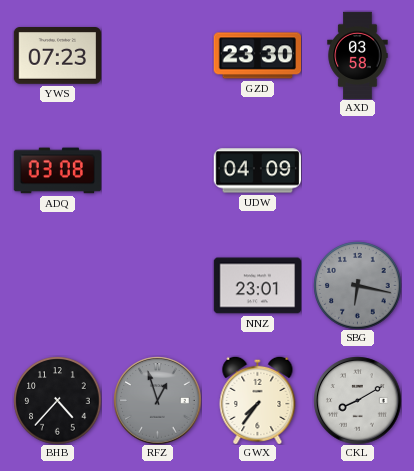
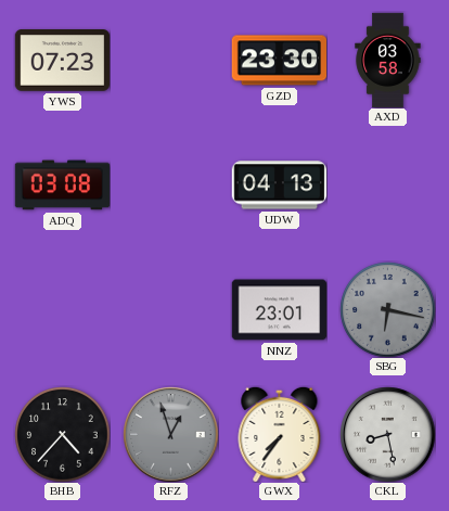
UDW: 04:09 -> 04:13 (279, 186)
CKL: 8:10 -> 8:28 (387, 434)
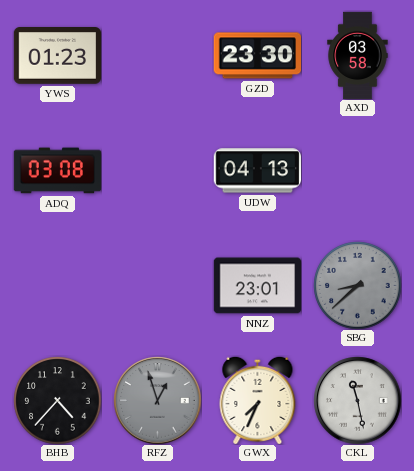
YWS: 07:23 -> 01:23 (57, 56)
SBG: 6:17 -> 8:38 (357, 285)
GWX: 7:36 -> 7:34 (258, 400)
CKL: 8:28 -> 11:28 (357, 400)
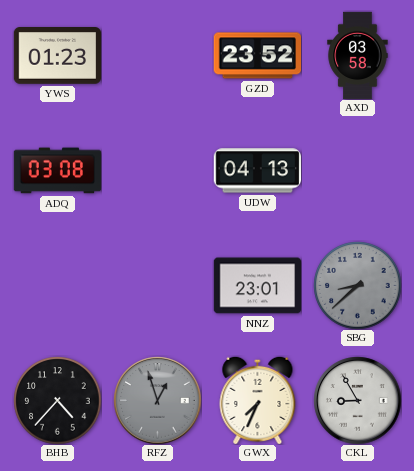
GZD: 23:30 -> 23:52 (257, 56)
CKL: 11:28 -> 8:55 (357, 400)
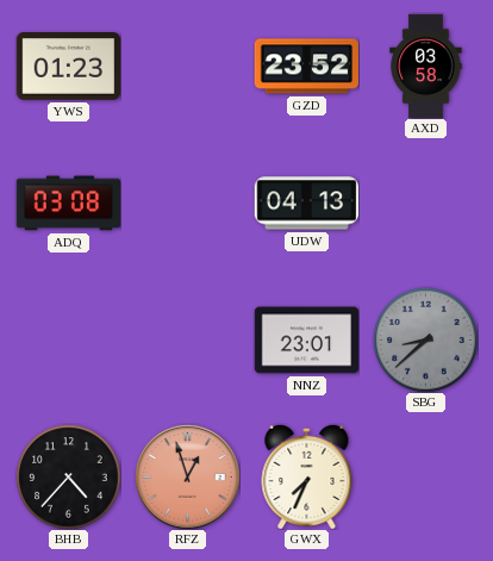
RFZ dial: grey -> salmon (187, 476)
CKL: 8:55 -> none (357, 400)
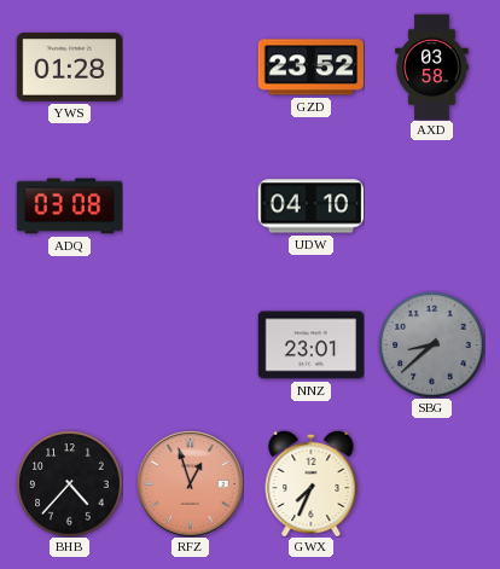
YWS: 01:23 -> 01:28 (69, 68)
UDW: 04:13 -> 04:10 (310, 207)
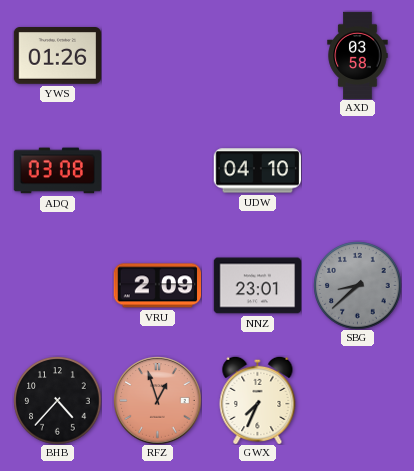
YWS: 01:28 -> 01:26 (57, 56)
GZD: 23:52 -> none (310, 68)
VRU: none -> 2:09 (157, 286)
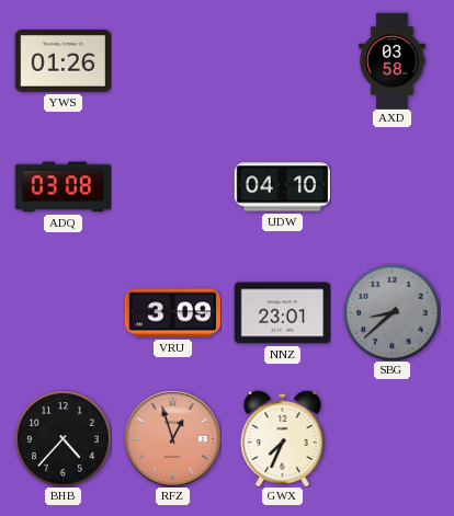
VRU: 2:09 -> 3:09 (172, 313)
